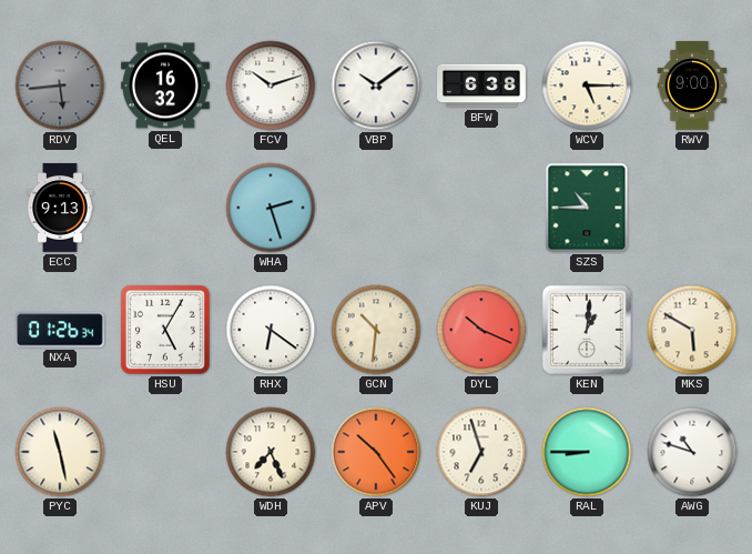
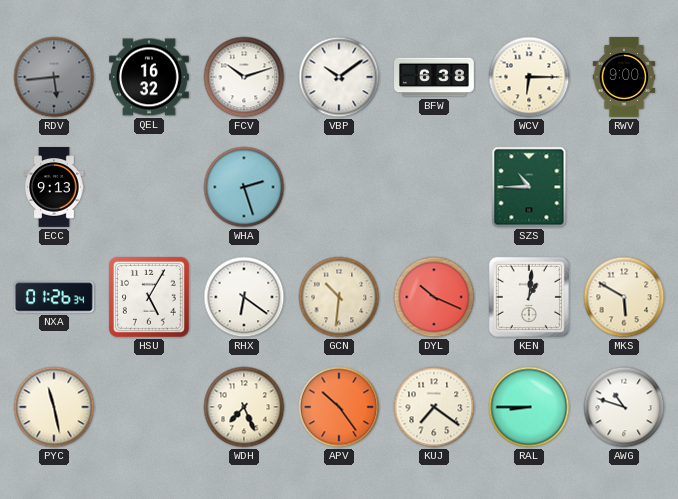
WCV: 5:15 -> 6:15 (529, 77)
KUJ: 6:57 -> 7:21 (434, 407)
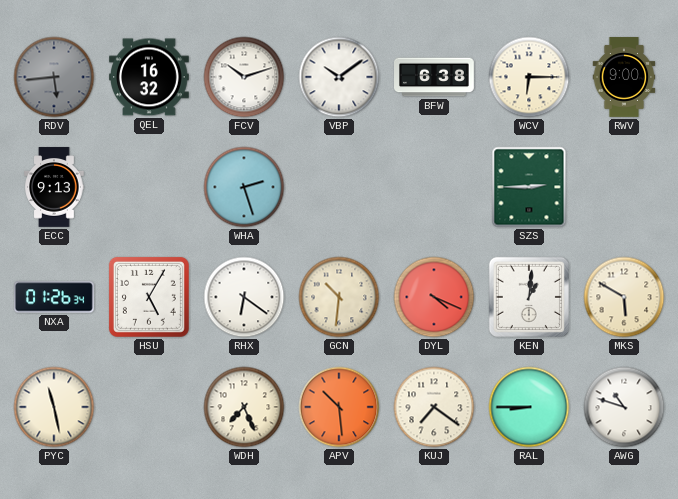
SZS: 10:45 -> 2:45 (529, 187)
DYL: 10:19 -> 4:19 (434, 297)
APV: 10:24 -> 10:29 (339, 407)
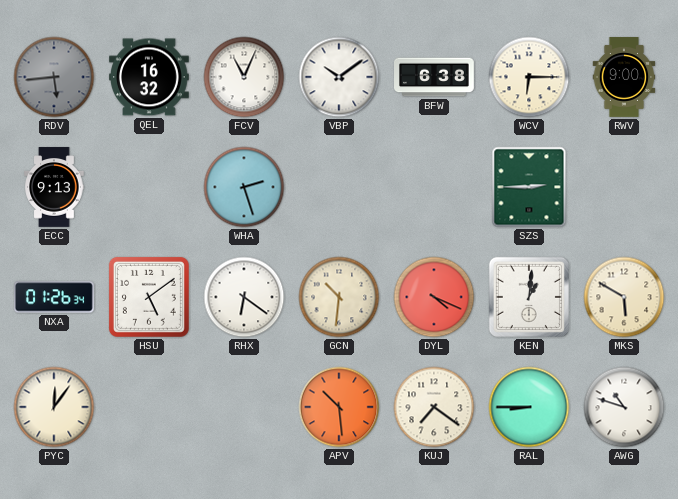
FCV: 10:12 -> 11:04 (244, 77)
HSU: 5:05 -> 5:09 (149, 297)
PYC: 11:28 -> 12:06 (54, 407)
WDH: 7:26 -> none (244, 407)
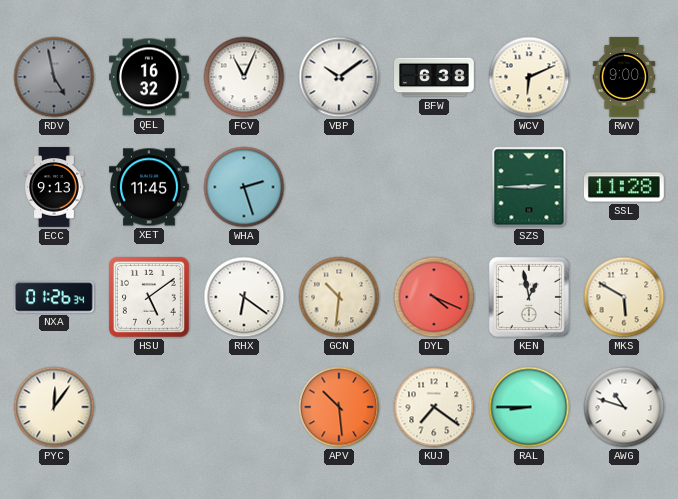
RDV: 5:44 -> 4:58 (54, 77)
WCV: 6:15 -> 6:11 (529, 77)
XET: none -> 11:45 (150, 187)
SSL: none -> 11:28 (625, 187)
KEN: 1:01 -> 12:58 (529, 297)
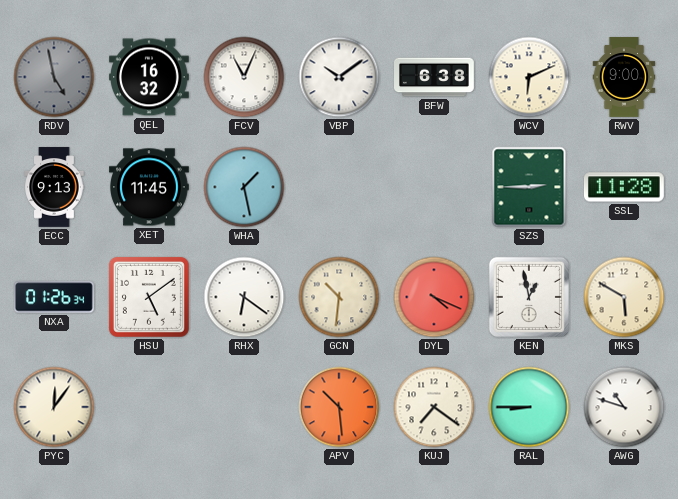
WHA: 2:27 -> 1:28 (244, 187)
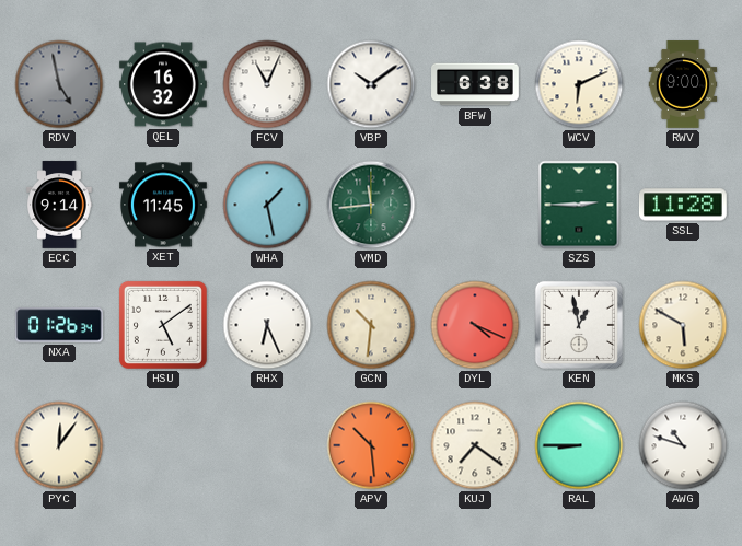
ECC: 9:13 -> 9:14 (59, 205)
VMD: none -> 11:44 (371, 205)
RHX: 6:21 -> 6:26 (267, 325)
